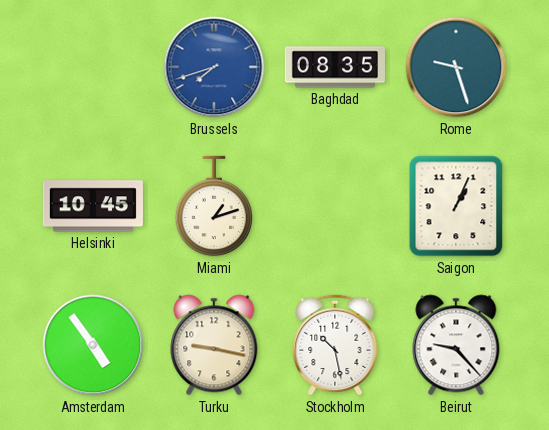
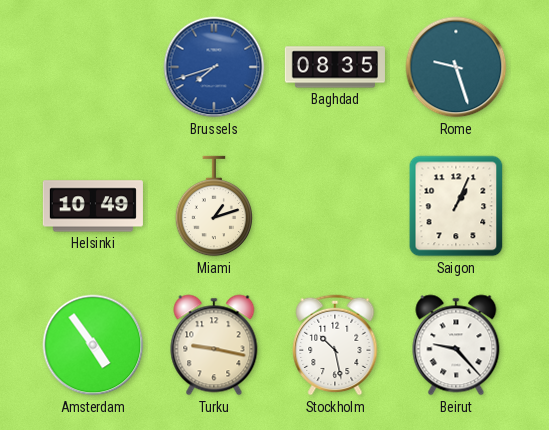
Helsinki: 10:45 -> 10:49 (93, 206)
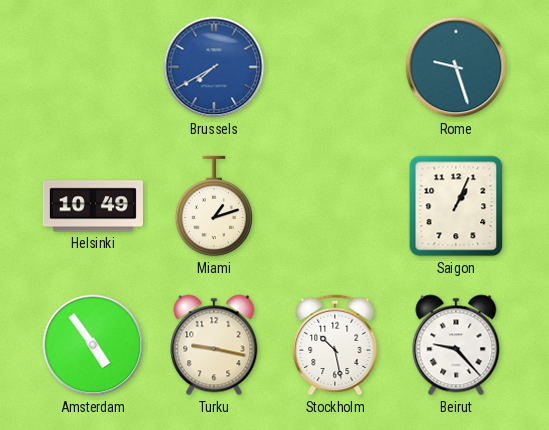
Brussels: 7:42 -> 7:40 (214, 67)
Baghdad: 08:35 -> none (335, 67)
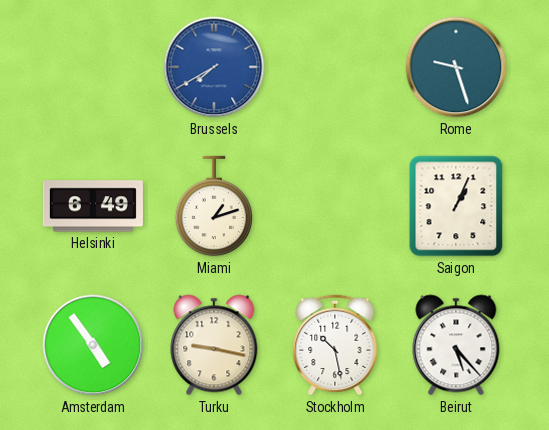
Helsinki: 10:49 -> 6:49 (93, 206)
Beirut: 9:23 -> 5:23 (456, 345)
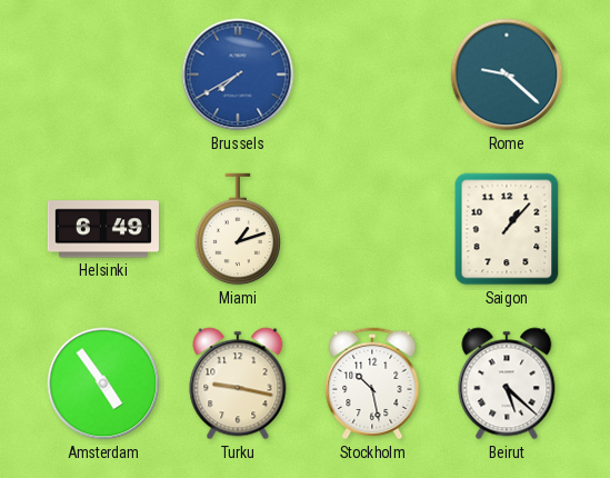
Rome: 9:27 -> 9:22 (507, 74)
Saigon: 1:04 -> 1:07 (507, 229)
Beirut: 5:23 -> 5:22 (507, 384)
